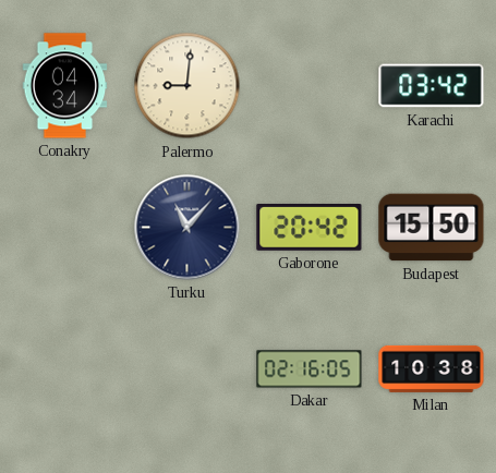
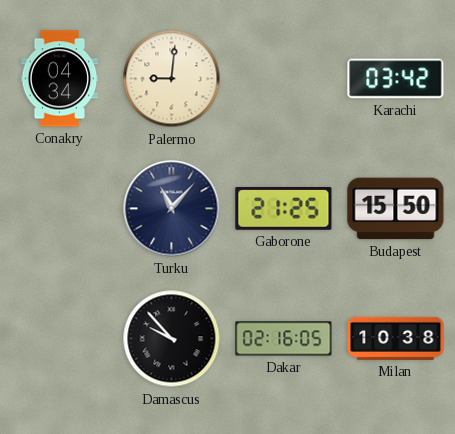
Gaborone: 20:42 -> 21:25 (284, 209)
Damascus: none -> 9:53 (172, 339)
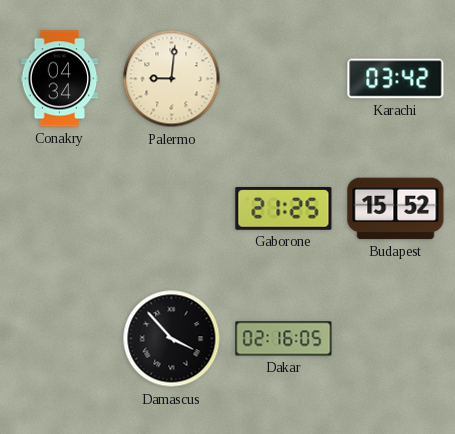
Turku: 11:07 -> none (172, 209)
Budapest: 15:50 -> 15:52 (396, 209)
Damascus: 9:53 -> 3:53 (172, 339)
Milan: 10:38 -> none (396, 338)
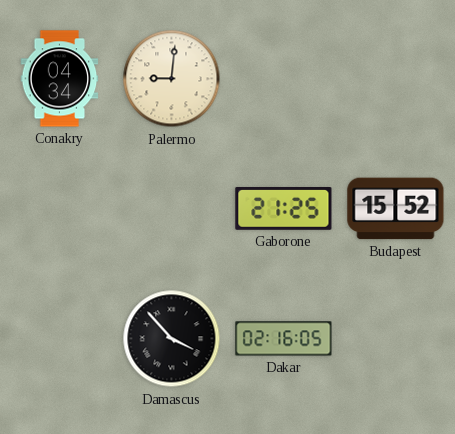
Karachi: 03:42 -> none (396, 79)
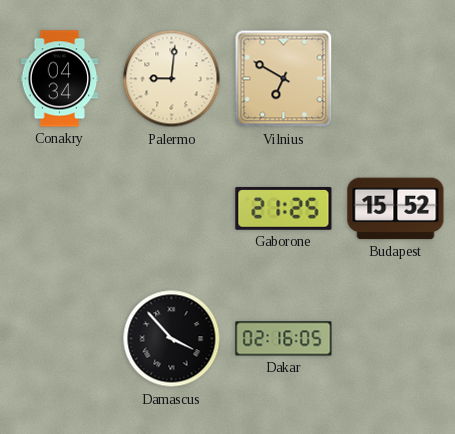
Vilnius: none -> 6:50 (284, 79)
